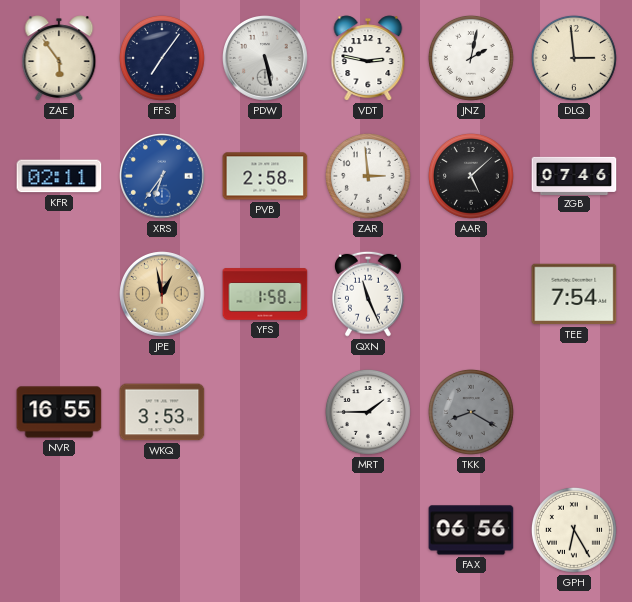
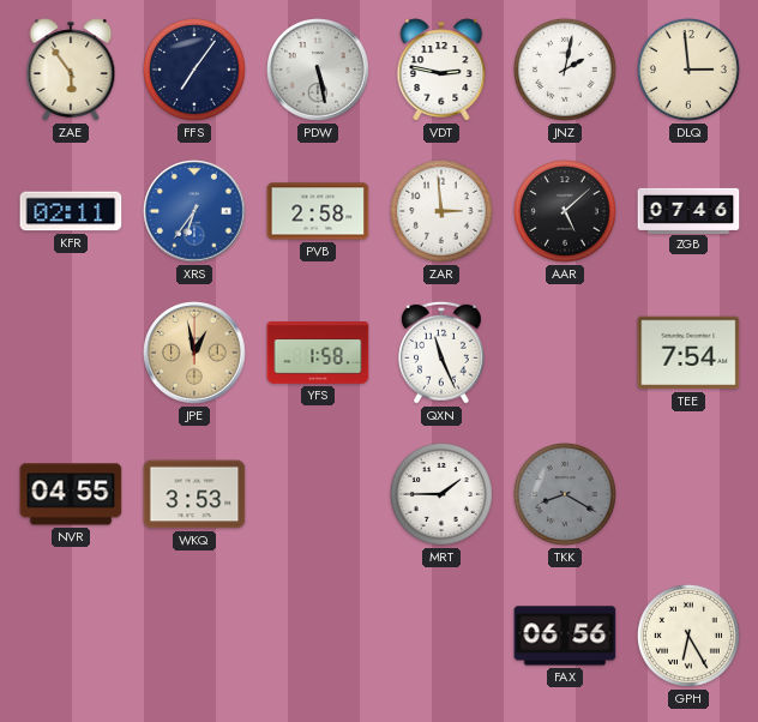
NVR: 16:55 -> 04:55 (71, 494)
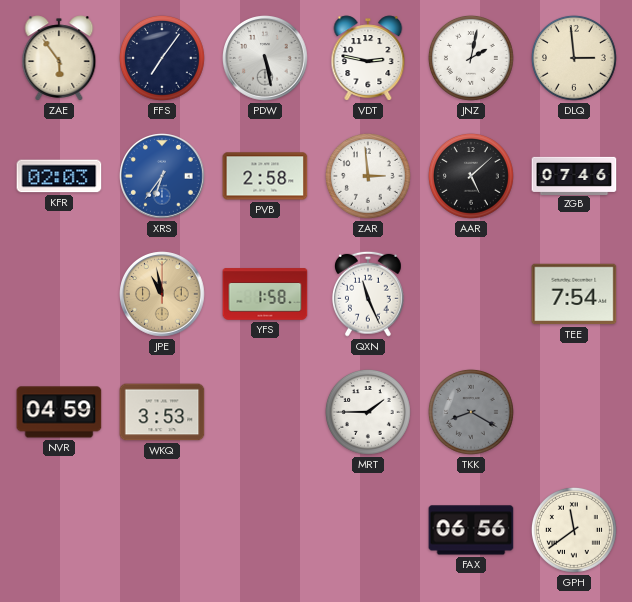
KFR: 02:11 -> 02:03 (59, 176)
JPE: 12:58 -> 10:58 (162, 294)
NVR: 04:55 -> 04:59 (59, 412)
GPH: 6:25 -> 11:39 (574, 530)
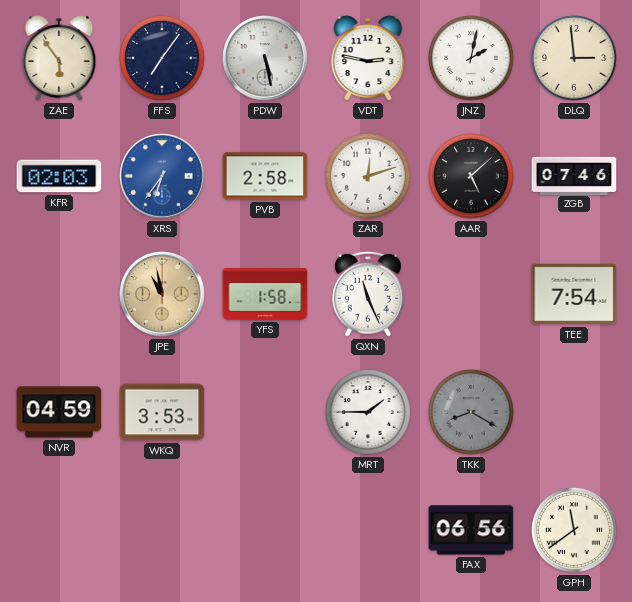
ZAR: 2:59 -> 12:12 (368, 176)
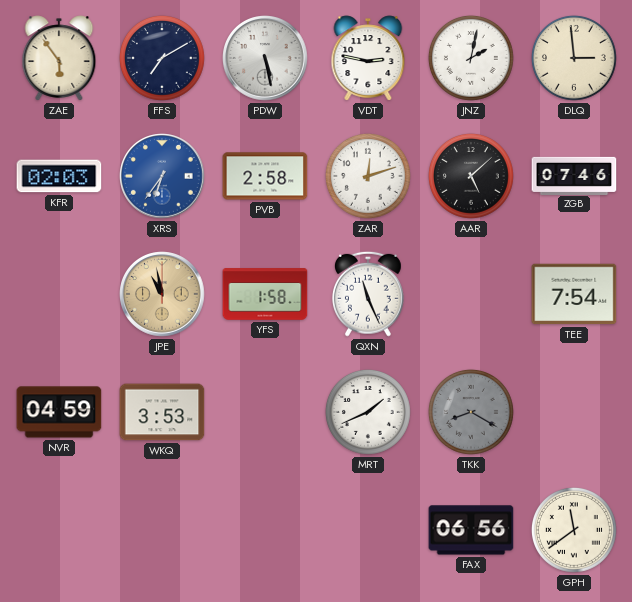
FFS: 7:06 -> 7:10 (162, 58)
MRT: 1:45 -> 1:41 (368, 412)
